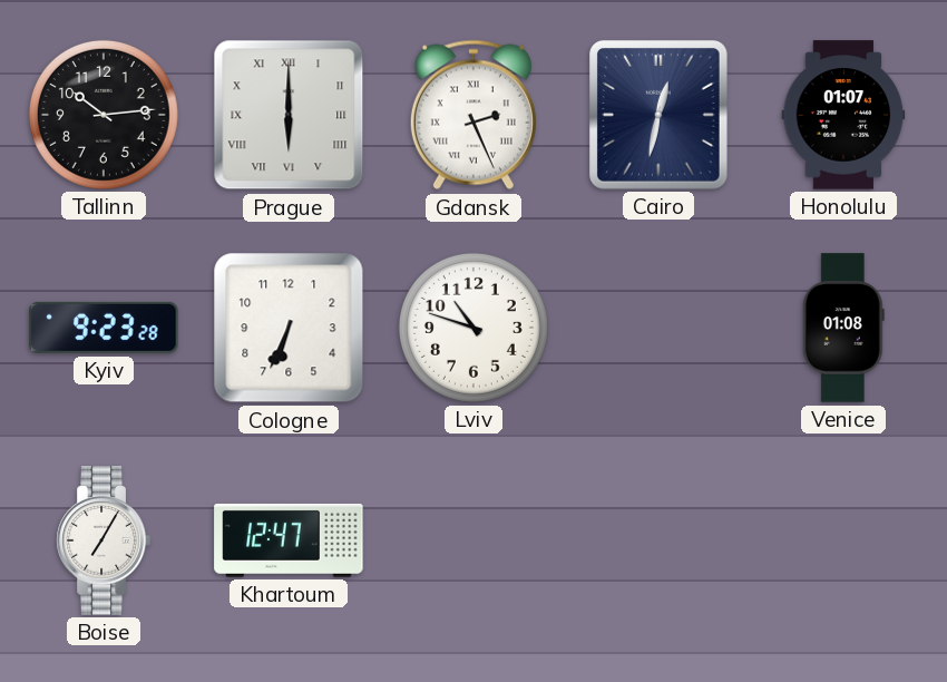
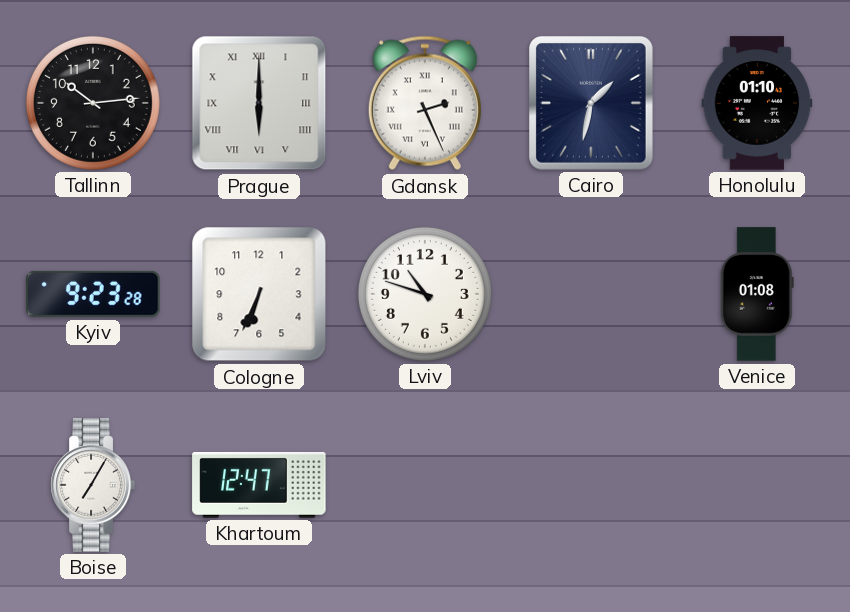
Cairo: 12:32 -> 1:32 (592, 104)
Honolulu: 01:07 -> 01:10 (757, 103)
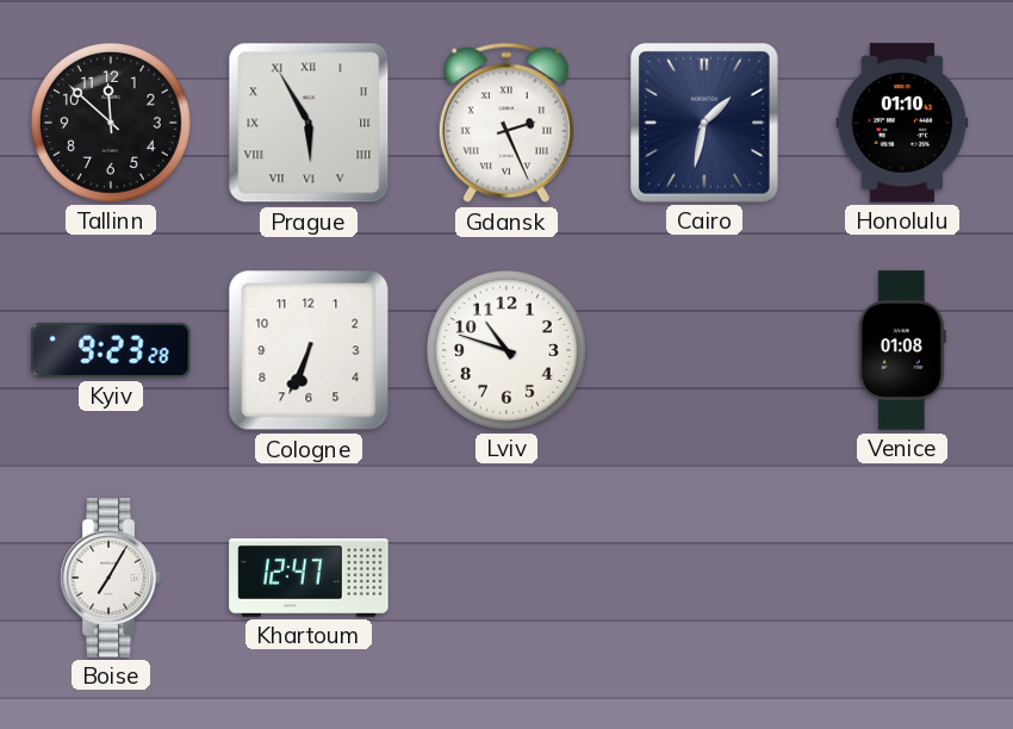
Tallinn: 10:14 -> 11:52 (111, 123)
Prague: 6:00 -> 5:55 (309, 123)
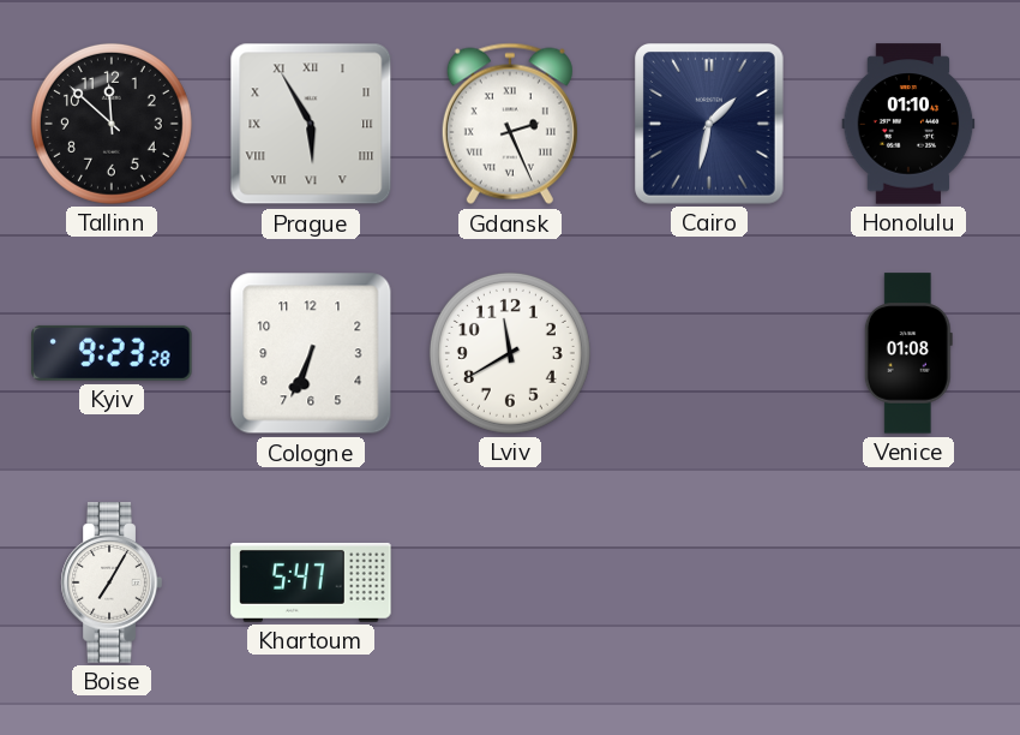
Lviv: 10:48 -> 11:40 (510, 353)
Khartoum: 12:47 -> 5:47 (311, 582)
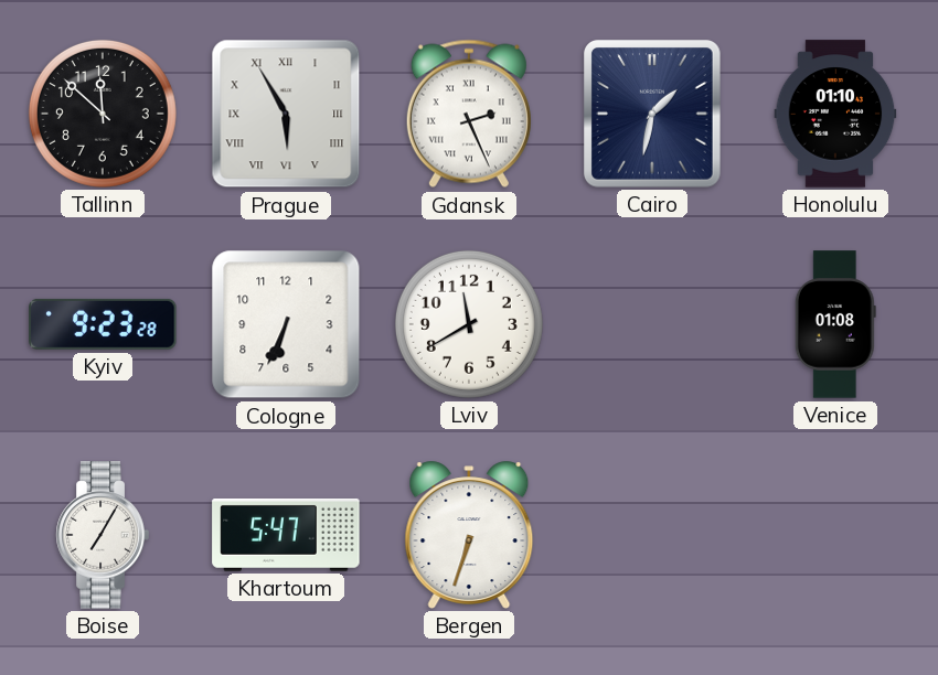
Bergen: none -> 6:33 (469, 535)
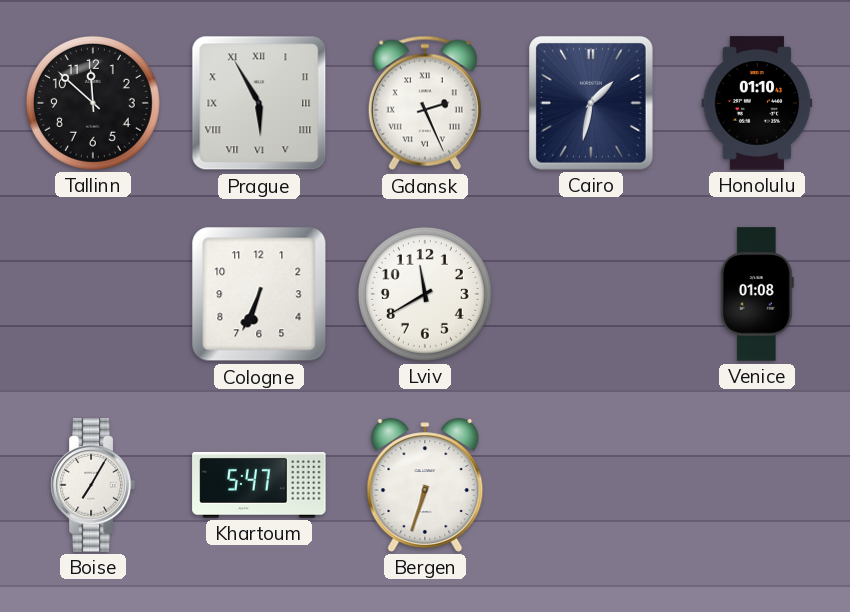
Kyiv: 9:23 -> none (103, 324)
